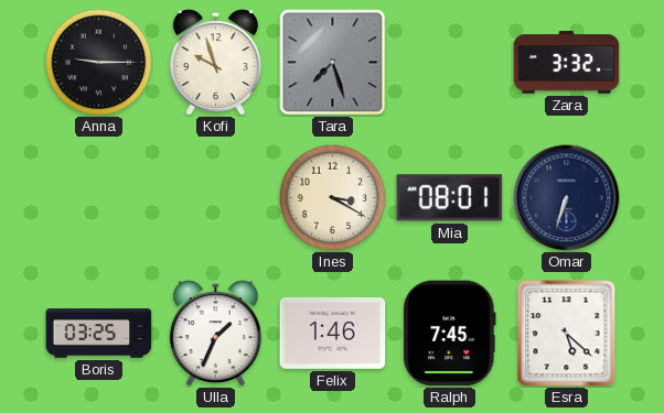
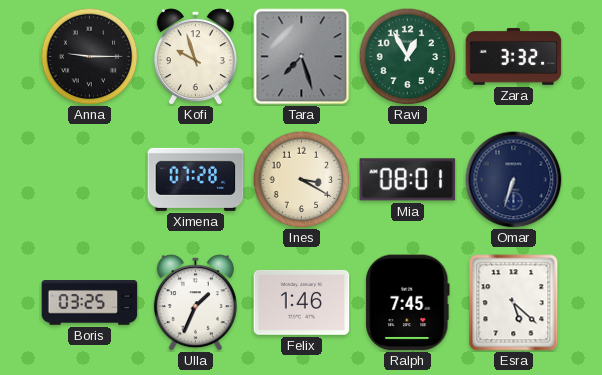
Ravi: none -> 12:55 (407, 56)
Ximena: none -> 07:28 (196, 179)
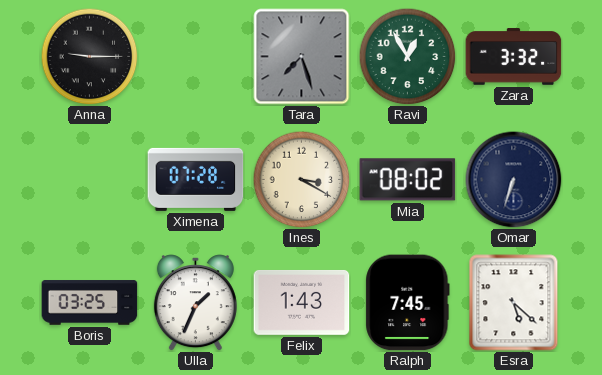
Kofi: 9:57 -> none (195, 57)
Mia: 08:01 -> 08:02 (408, 180)
Felix: 1:46 -> 1:43 (302, 302)
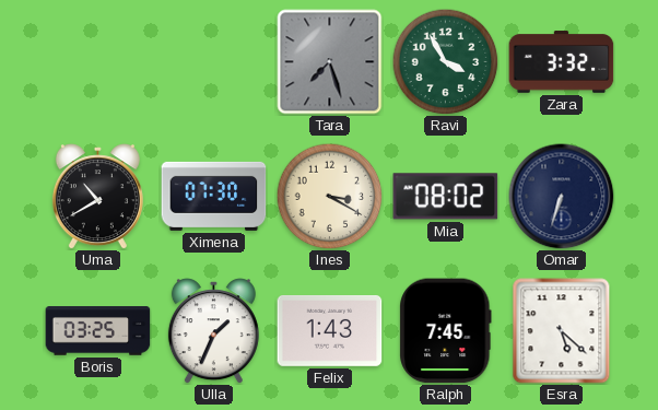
Anna: 9:15 -> none (89, 56)
Ravi: 12:55 -> 3:55 (445, 61)
Uma: none -> 10:40 (97, 197)
Ximena: 07:28 -> 07:30 (214, 196)
